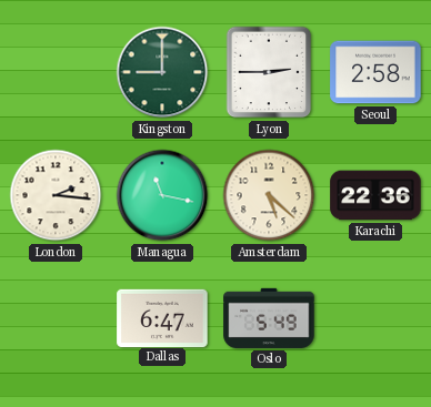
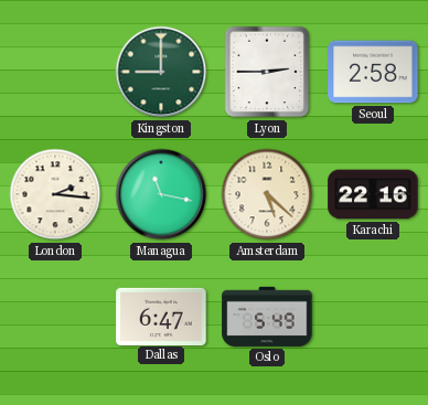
Karachi: 22:36 -> 22:16 (373, 194)
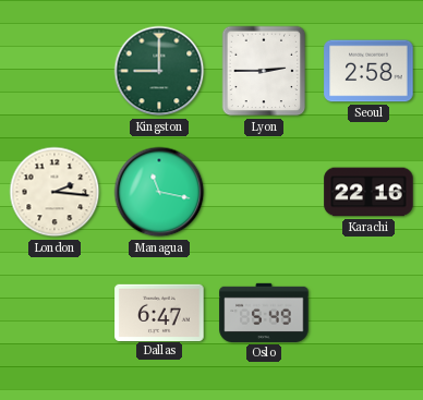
Amsterdam: 5:22 -> none (267, 194)
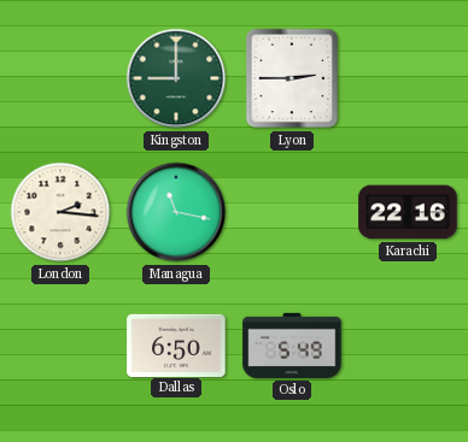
Seoul: 2:58 -> none (368, 71)
Dallas: 6:47 -> 6:50 (176, 344)
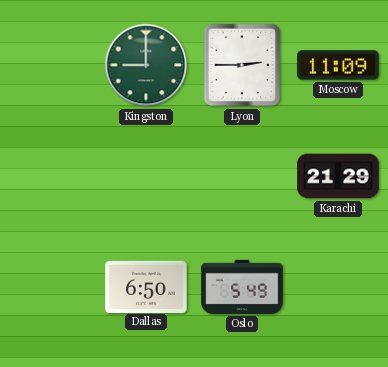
Moscow: none -> 11:09 (338, 65)
London: 2:16 -> none (60, 212)
Managua: 11:17 -> none (176, 212)
Karachi: 22:16 -> 21:29 (338, 176)
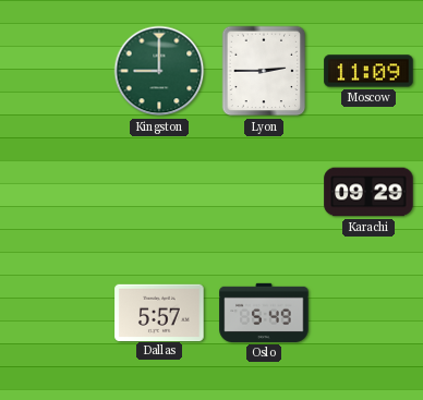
Karachi: 21:29 -> 09:29 (368, 192)
Dallas: 6:50 -> 5:57 (159, 312)
